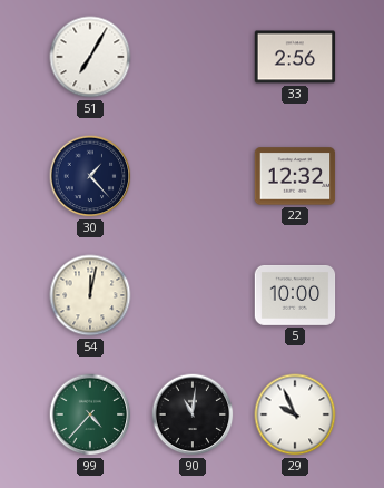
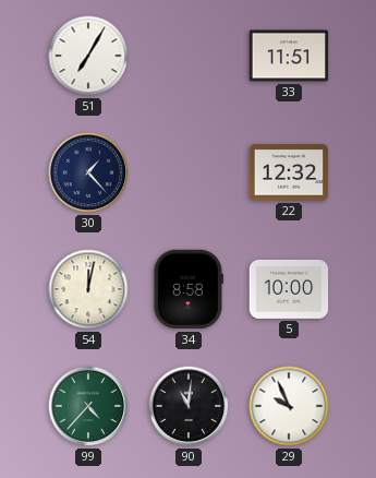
33: 2:56 -> 11:51 (289, 56)
34: none -> 8:58 (187, 289)
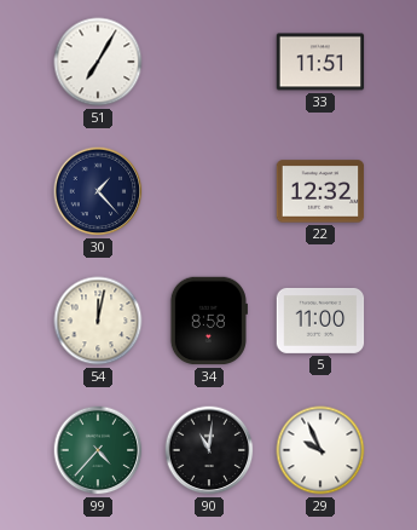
5: 10:00 -> 11:00 (320, 321)
